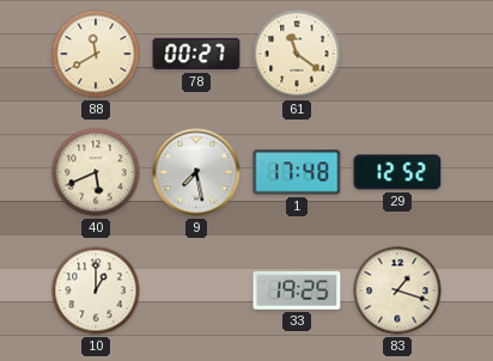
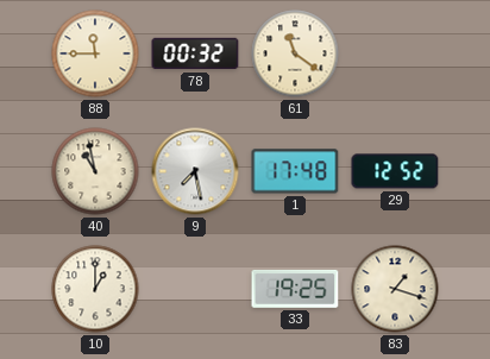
88: 11:40 -> 11:45 (95, 53)
78: 00:27 -> 00:32 (195, 53)
40: 5:41 -> 10:58 (95, 171)
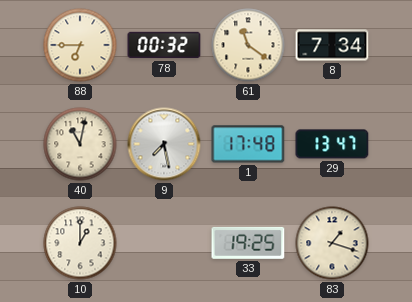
88: 11:45 -> 6:45 (80, 45)
8: none -> 7:34 (332, 45)
40: 10:58 -> 11:02 (80, 144)
29: 12:52 -> 13:47 (332, 144)
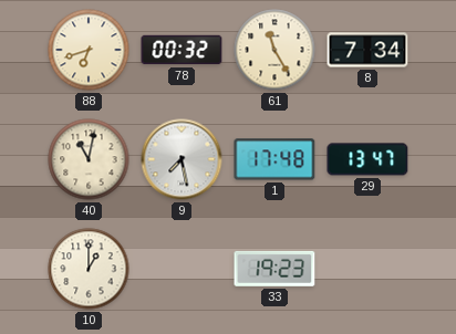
88: 6:45 -> 6:42 (89, 50)
61: 11:21 -> 11:25 (274, 50)
33: 19:25 -> 19:23 (274, 269)
83: 1:18 -> none (332, 243)
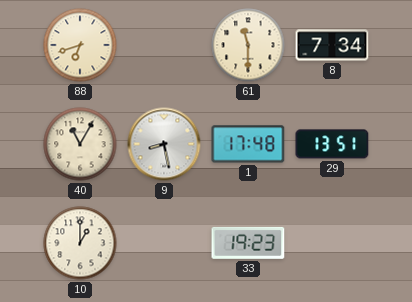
78: 00:32 -> none (182, 50)
61: 11:25 -> 11:30 (248, 45)
40: 11:02 -> 11:05 (80, 144)
9: 7:28 -> 8:28 (164, 144)
29: 13:47 -> 13:51 (332, 144)
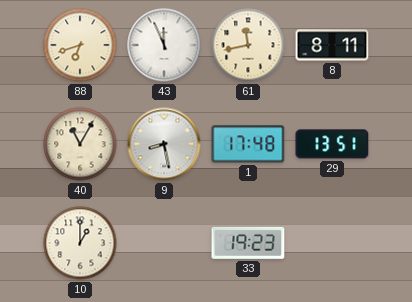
43: none -> 11:56 (164, 45)
61: 11:30 -> 11:43 (248, 45)
8: 7:34 -> 8:11 (332, 45)
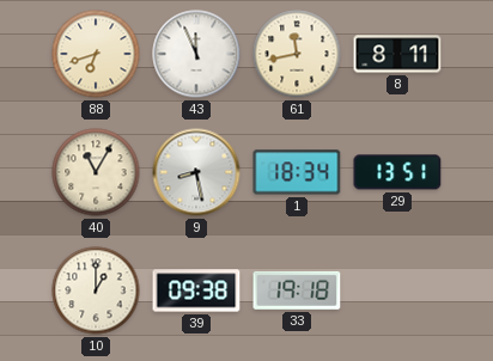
1: 17:48 -> 18:34 (297, 172)
39: none -> 09:38 (196, 290)
33: 19:23 -> 19:18 (297, 290)
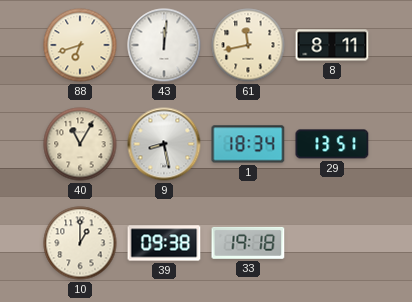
43: 11:56 -> 12:01 (164, 45)
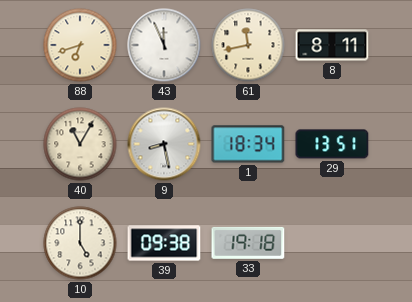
43: 12:01 -> 11:56 (164, 45)
10: 1:00 -> 5:00 (80, 243)
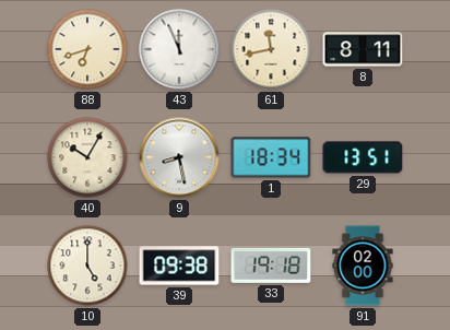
40: 11:05 -> 10:05 (87, 157)
91: none -> 02:00 (363, 266)
